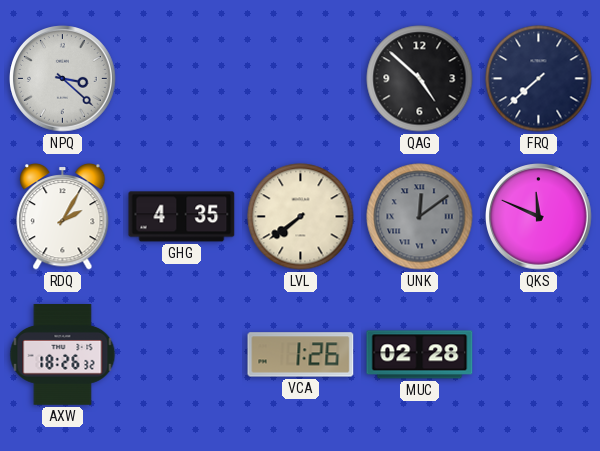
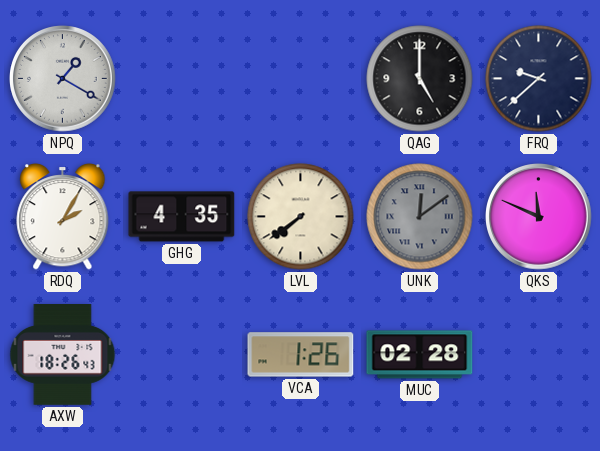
NPQ: 3:22 -> 1:20 (63, 79)
QAG: 4:52 -> 5:00 (420, 79)
FRQ: 7:38 -> 9:38 (539, 79)
AXW: 18:26:32 -> 18:26:43 (63, 355)
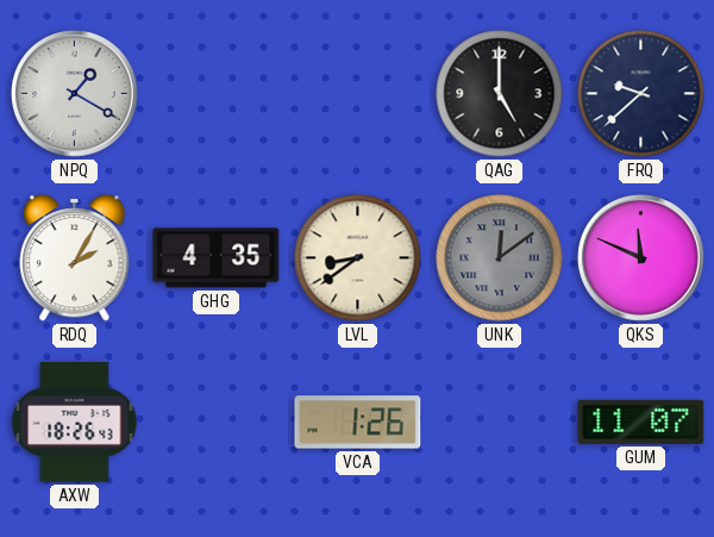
LVL: 7:39 -> 8:39 (358, 258)
MUC: 02:28 -> none (420, 355)
GUM: none -> 11:07 (641, 422)
